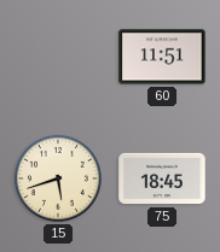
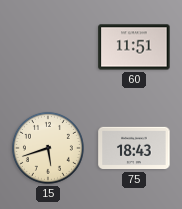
75: 18:45 -> 18:43 (134, 148)
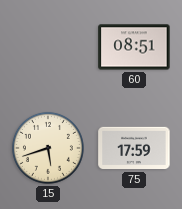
60: 11:51 -> 08:51 (134, 47)
75: 18:43 -> 17:59 (134, 148)
